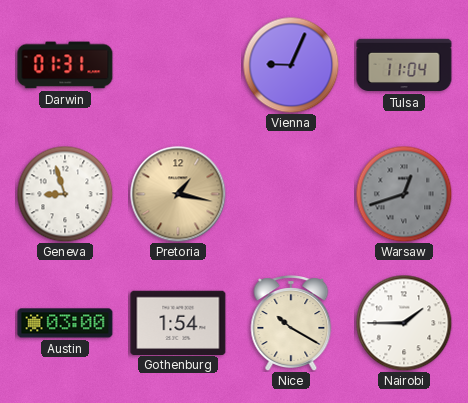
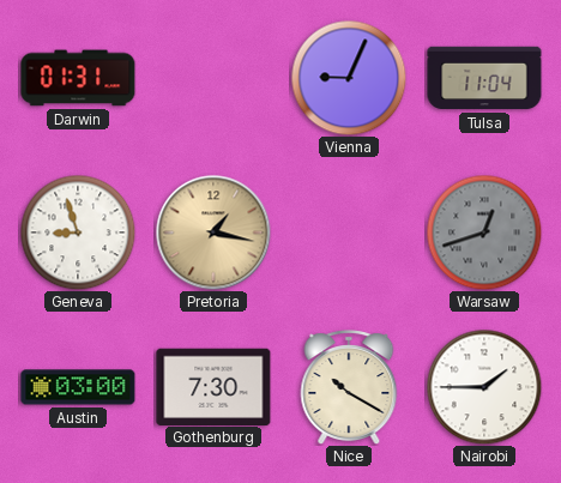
Gothenburg: 1:54 -> 7:30 (213, 386)
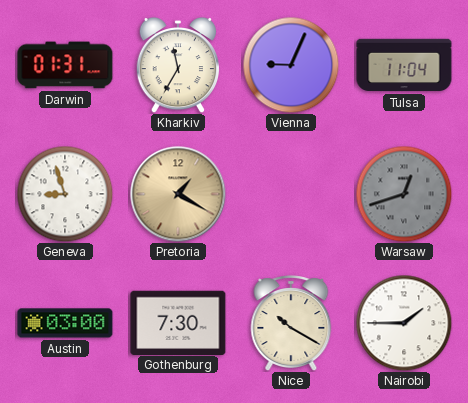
Kharkiv: none -> 11:35 (177, 65)
Pretoria: 1:17 -> 1:20 (178, 194)
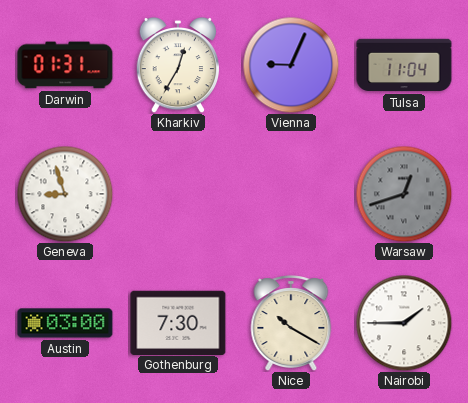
Kharkiv: 11:35 -> 12:35 (177, 65)
Pretoria: 1:20 -> none (178, 194)
